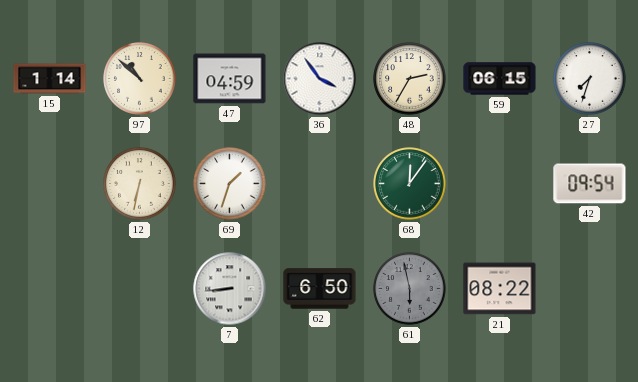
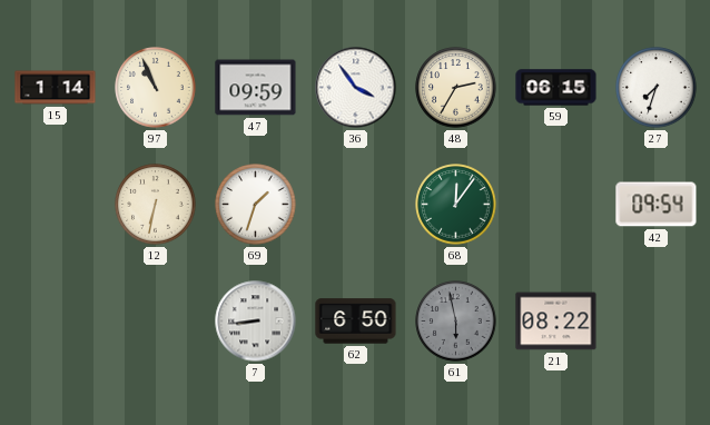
97: 10:52 -> 10:56 (156, 88)
47: 04:59 -> 09:59 (256, 88)
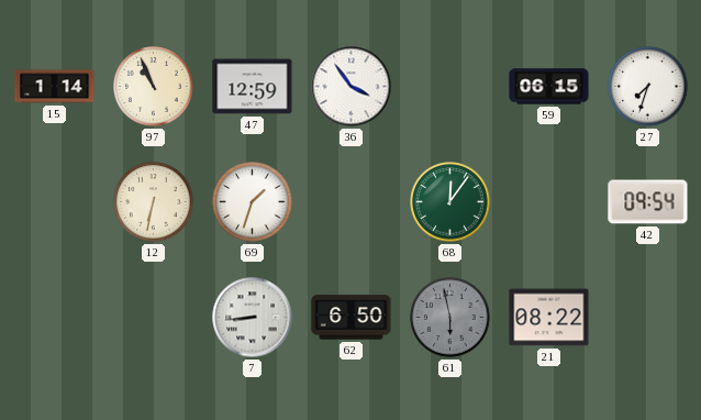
47: 09:59 -> 12:59 (253, 87)
48: 2:35 -> none (456, 88)
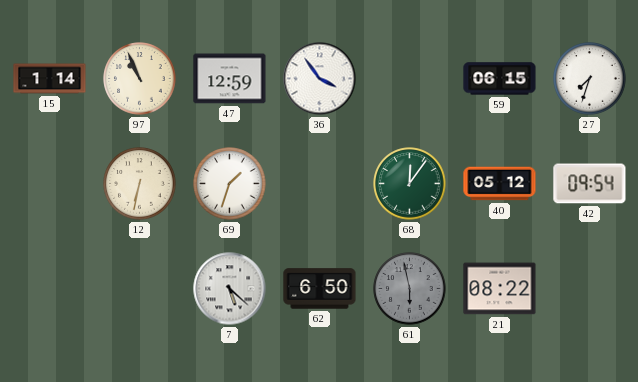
40: none -> 05:12 (500, 184)
7: 8:44 -> 5:22 (230, 289)
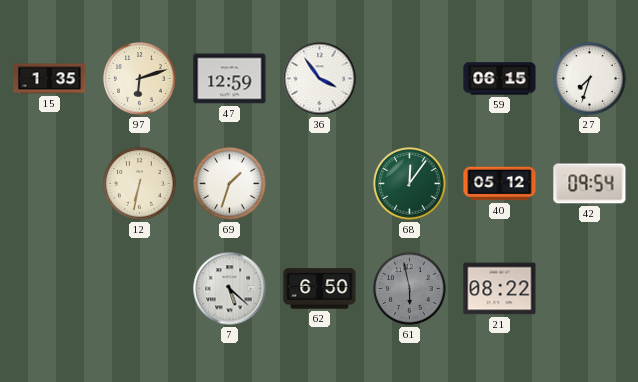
15: 1:14 -> 1:35 (50, 79)
97: 10:56 -> 6:12 (140, 79)
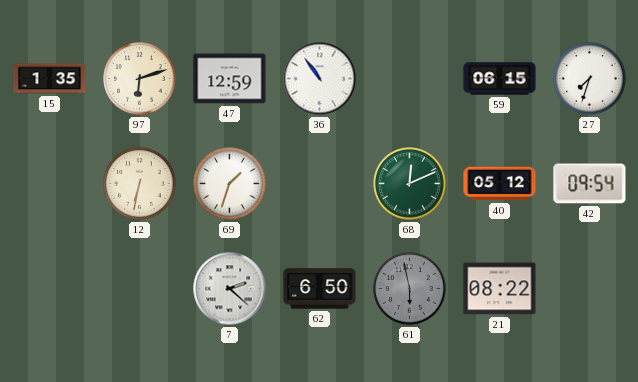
36: 3:54 -> 10:54 (320, 79)
68: 12:06 -> 12:11 (410, 184)
7: 5:22 -> 2:22 (230, 289)
